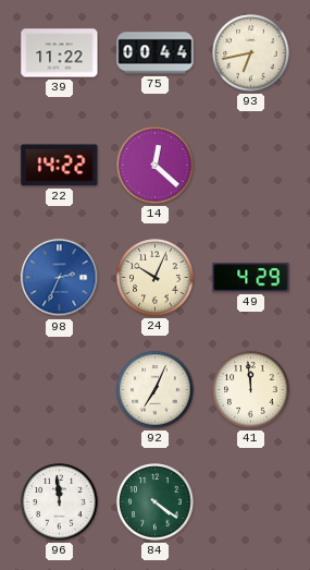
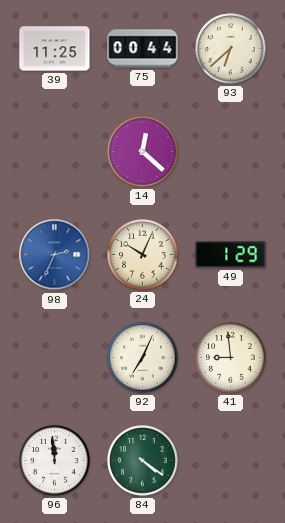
39: 11:22 -> 11:25 (55, 49)
93: 6:43 -> 6:38 (231, 49)
22: 14:22 -> none (60, 166)
49: 4:29 -> 1:29 (231, 255)
41: 11:59 -> 8:59 (231, 358)
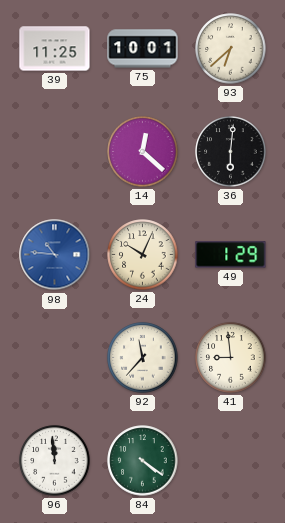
75: 00:44 -> 10:01 (143, 49)
36: none -> 6:01 (231, 152)
98: 2:34 -> 10:46 (55, 255)
92: 7:04 -> 11:37 (143, 358)
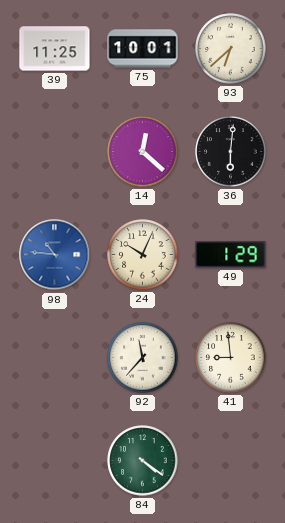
96: 11:59 -> none (55, 461)
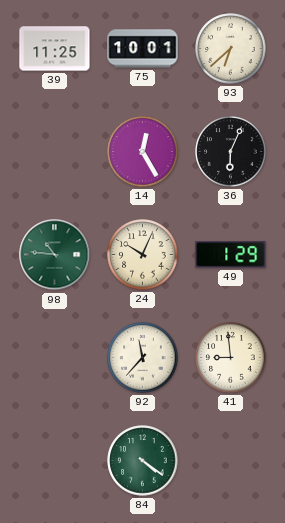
14: 12:22 -> 12:25 (143, 152)
36: 6:01 -> 6:04 (231, 152)
98 dial: blue -> green (55, 255)
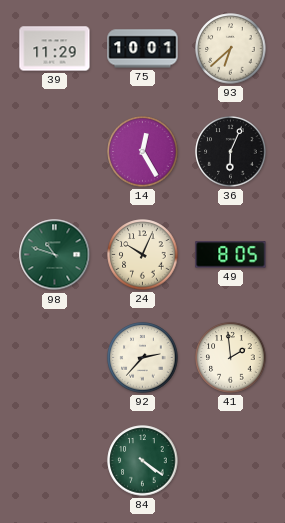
39: 11:25 -> 11:29 (55, 49)
98: 10:46 -> 10:48 (55, 255)
49: 1:29 -> 8:05 (231, 255)
92: 11:37 -> 2:37 (143, 358)
41: 8:59 -> 1:59 (231, 358)
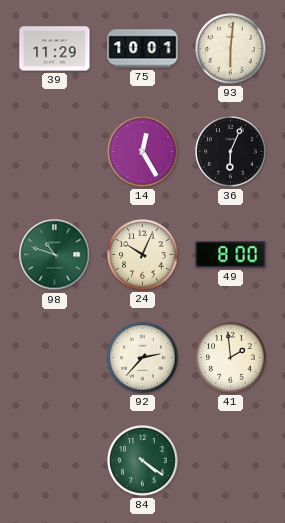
93: 6:38 -> 6:01 (231, 49)
49: 8:05 -> 8:00 (231, 255)
